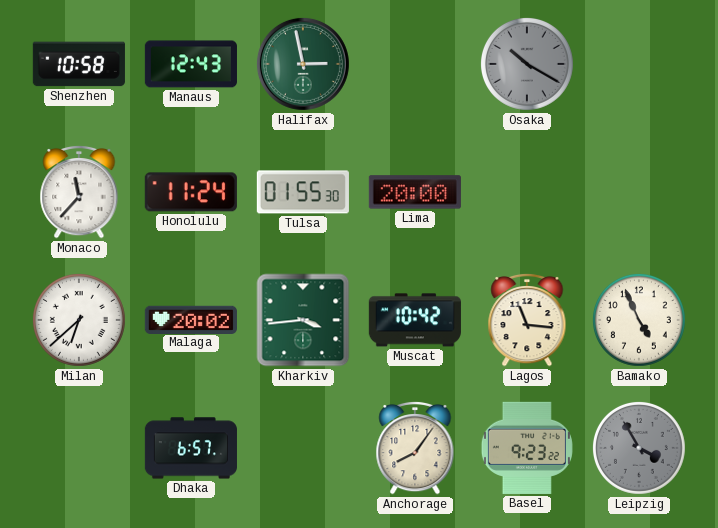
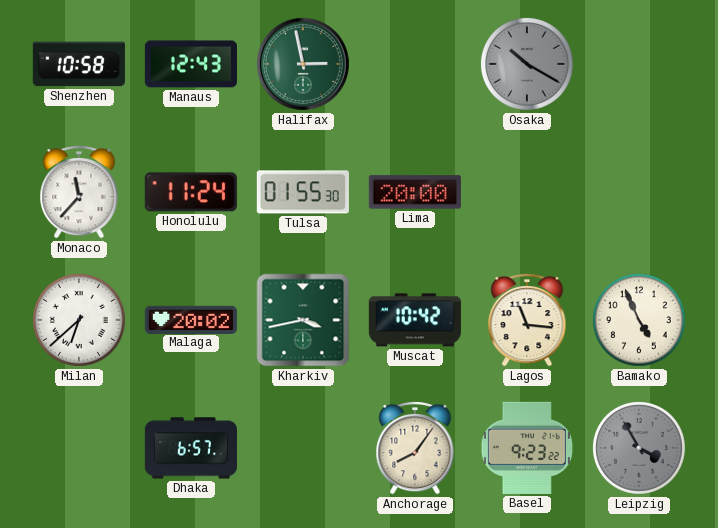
Kharkiv: 3:44 -> 3:43 (303, 320)
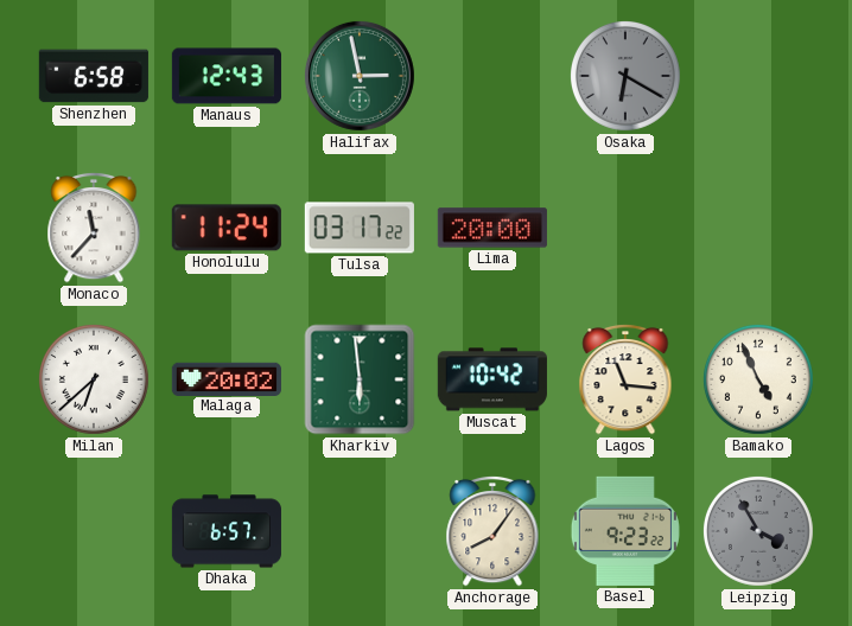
Shenzhen: 10:58 -> 6:58 (94, 76)
Osaka: 10:20 -> 6:20 (625, 76)
Tulsa: 01:55 -> 03:17 (360, 228)
Kharkiv: 3:43 -> 5:59 (360, 379)
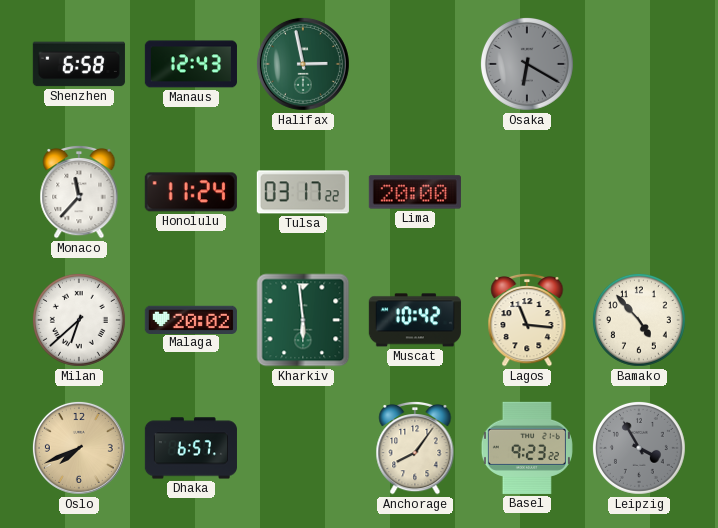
Bamako: 4:56 -> 4:53 (639, 320)
Oslo: none -> 7:41 (79, 448)
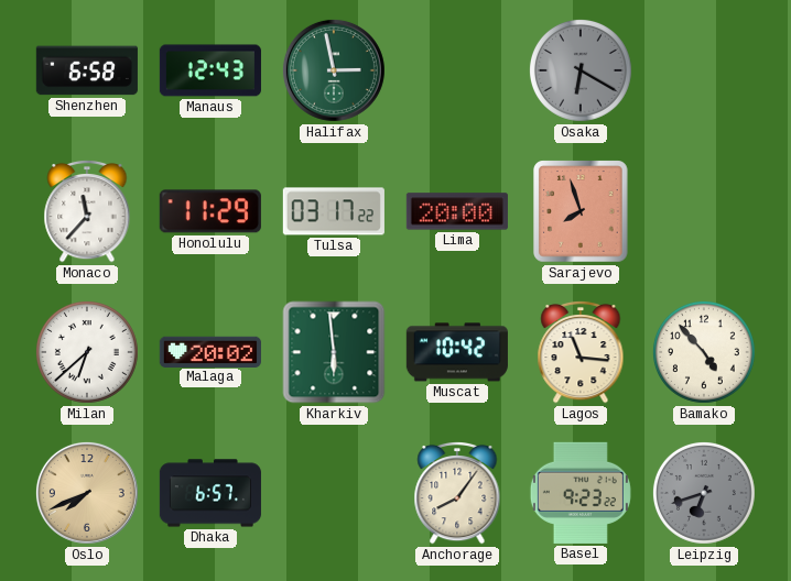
Honolulu: 11:24 -> 11:29 (210, 211)
Sarajevo: none -> 7:57 (581, 211)
Leipzig: 3:55 -> 6:42 (704, 493)
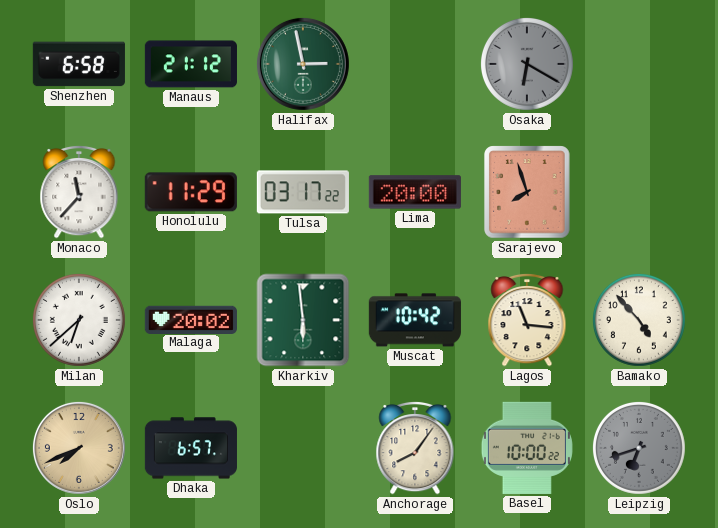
Manaus: 12:43 -> 21:12 (191, 64)
Basel: 9:23 -> 10:00 (527, 448)
